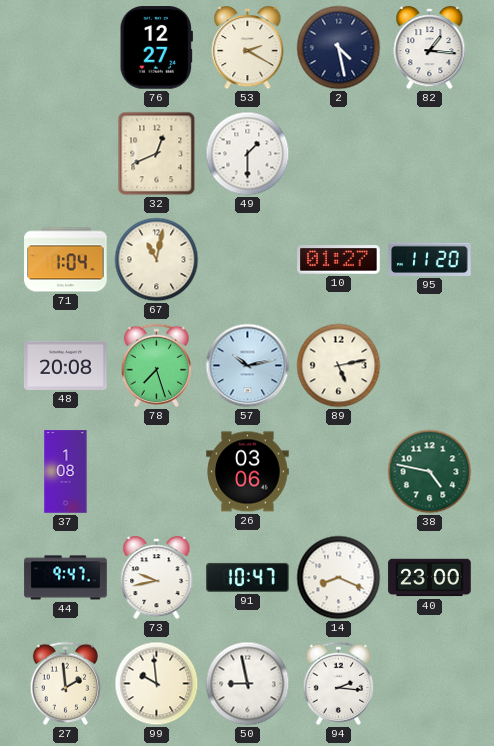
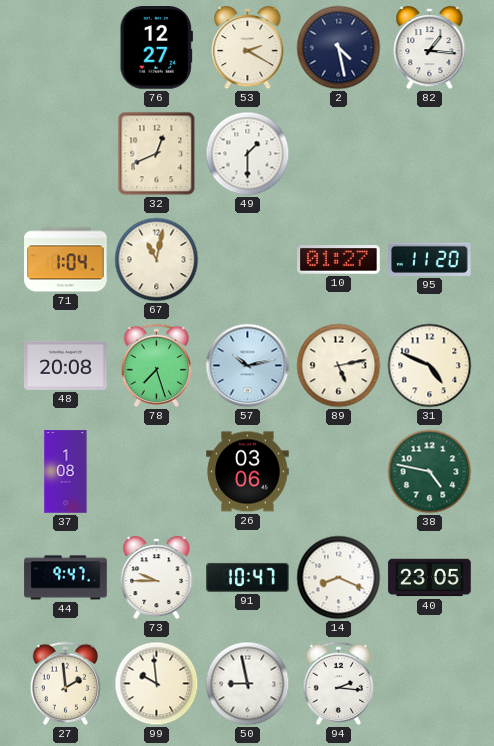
31: none -> 4:49 (430, 366)
73: 9:43 -> 9:45 (157, 578)
40: 23:00 -> 23:05 (430, 578)
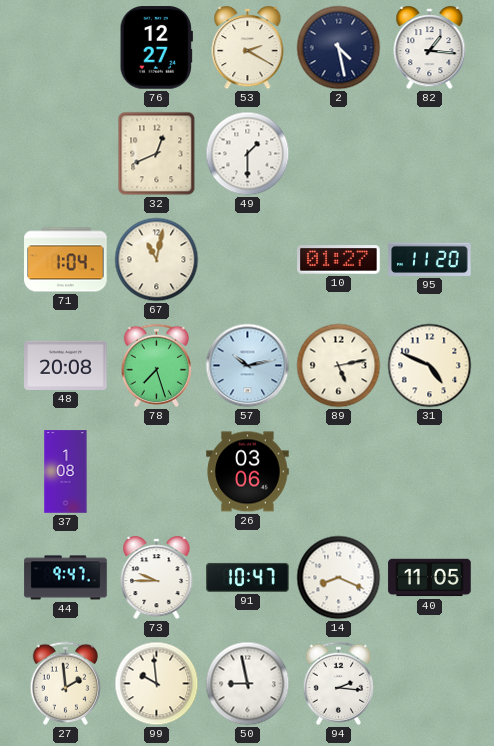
38: 4:47 -> none (430, 472)
40: 23:05 -> 11:05 (430, 578)
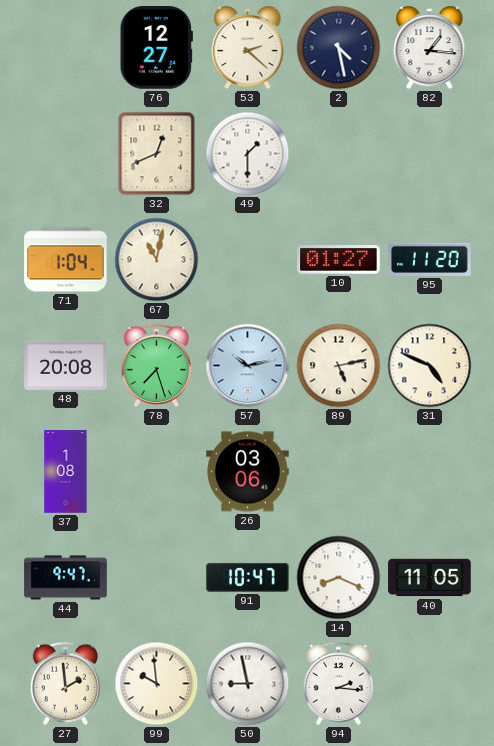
53: 2:20 -> 2:22 (248, 48)
73: 9:45 -> none (157, 578)
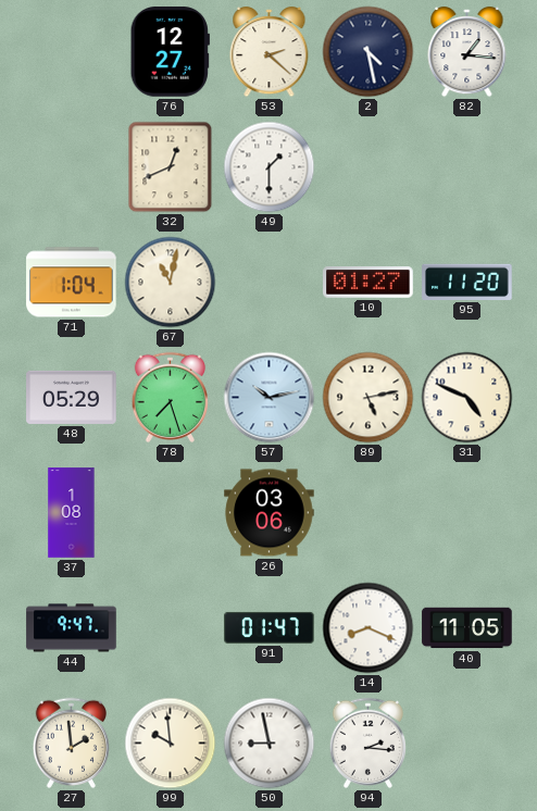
48: 20:08 -> 05:29 (72, 397)
91: 10:47 -> 01:47 (270, 627)
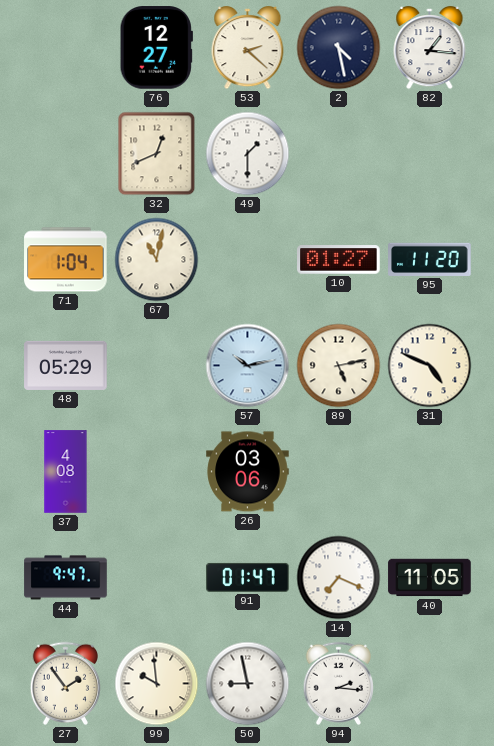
78: 7:27 -> none (170, 397)
37: 1:08 -> 4:08 (66, 472)
14: 8:19 -> 7:19 (339, 578)
27: 1:59 -> 1:54 (65, 683)
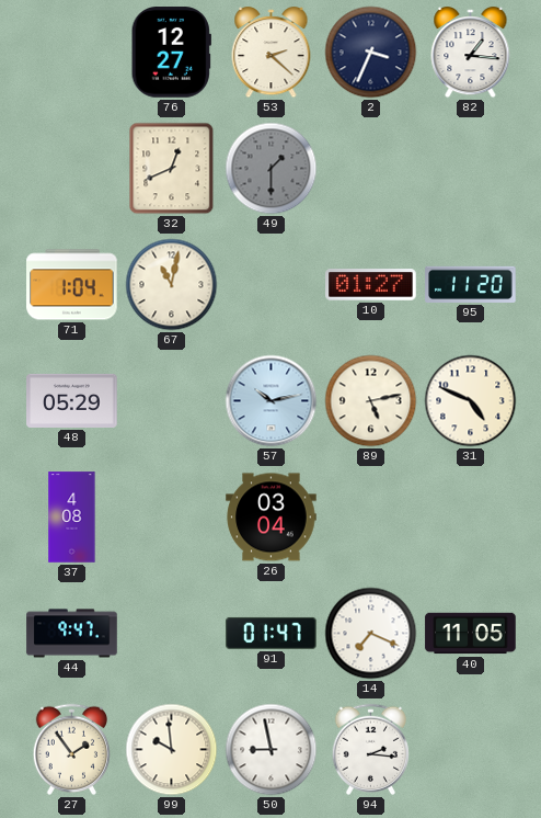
2: 4:28 -> 3:34 (371, 53)
49 dial: white -> grey (272, 169)
26: 03:06 -> 03:04 (272, 518)
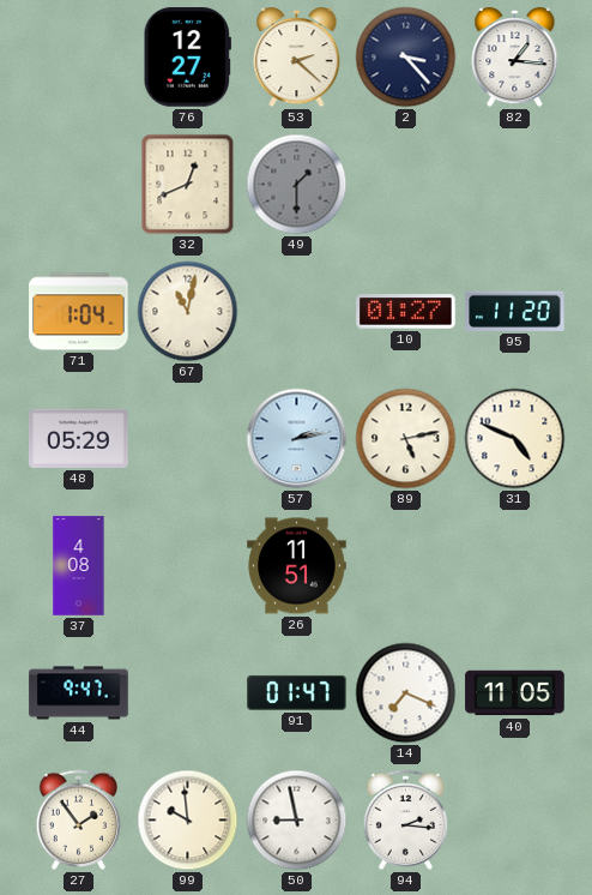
2: 3:34 -> 3:23 (406, 58)
57: 10:13 -> 2:13 (297, 439)
26: 03:04 -> 11:51 (297, 566)
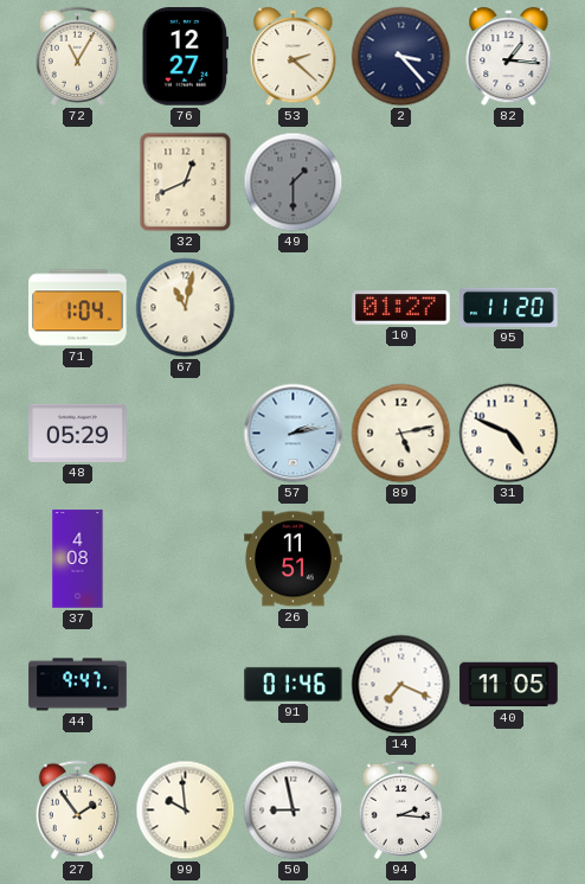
72: none -> 11:05 (77, 56)
91: 01:47 -> 01:46 (294, 684)
